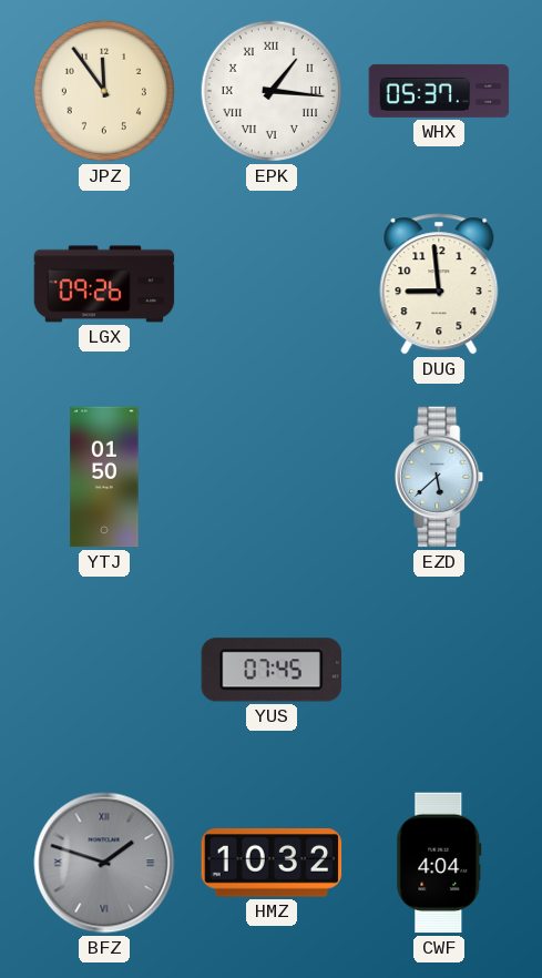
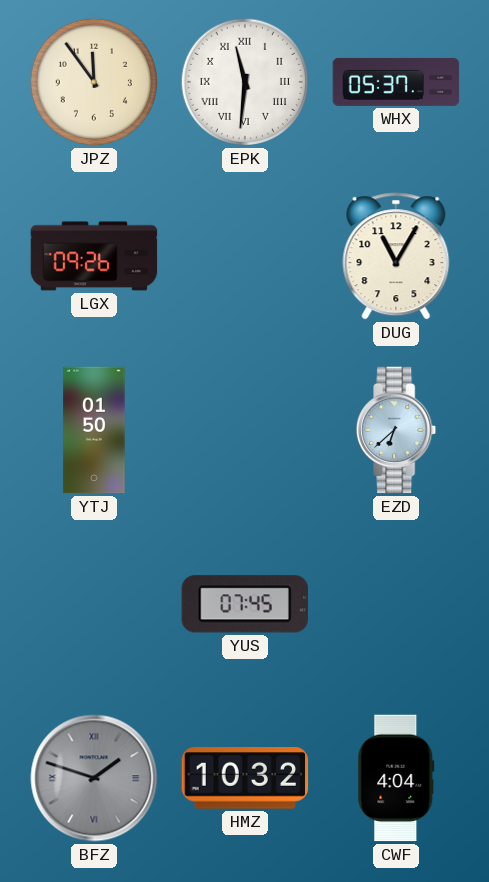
EPK: 1:16 -> 11:31 (245, 82)
DUG: 8:59 -> 11:05 (396, 256)
EZD: 5:38 -> 6:38 (397, 430)
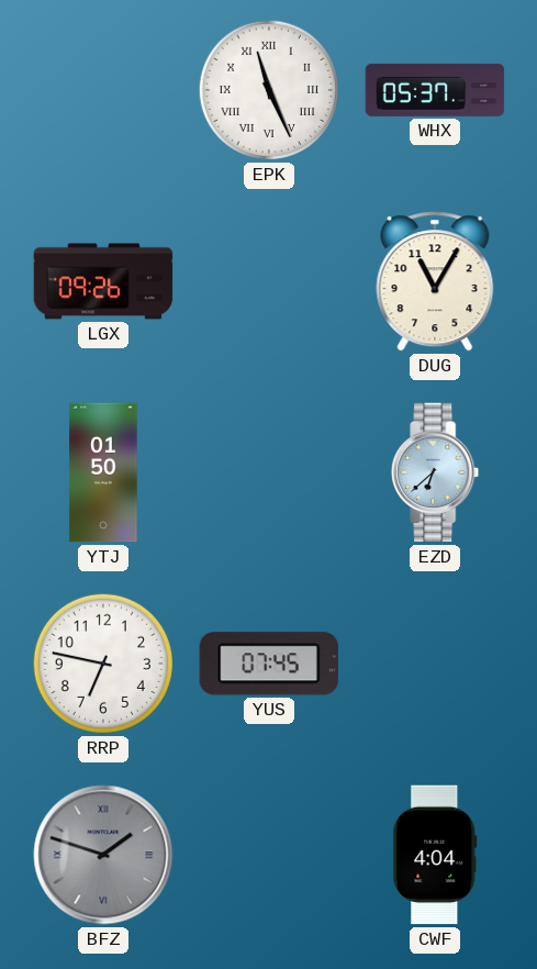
JPZ: 11:54 -> none (94, 82)
EPK: 11:31 -> 11:26 (269, 90)
RRP: none -> 6:47 (103, 664)
HMZ: 10:32 -> none (245, 778)
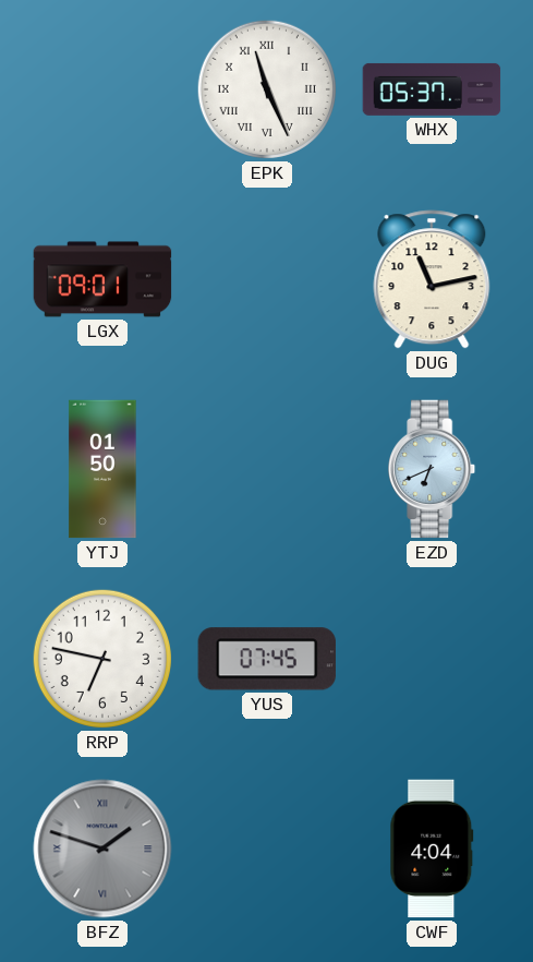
LGX: 09:26 -> 09:01 (102, 279)
DUG: 11:05 -> 11:13 (432, 279)
EZD: 6:38 -> 6:41 (433, 469)
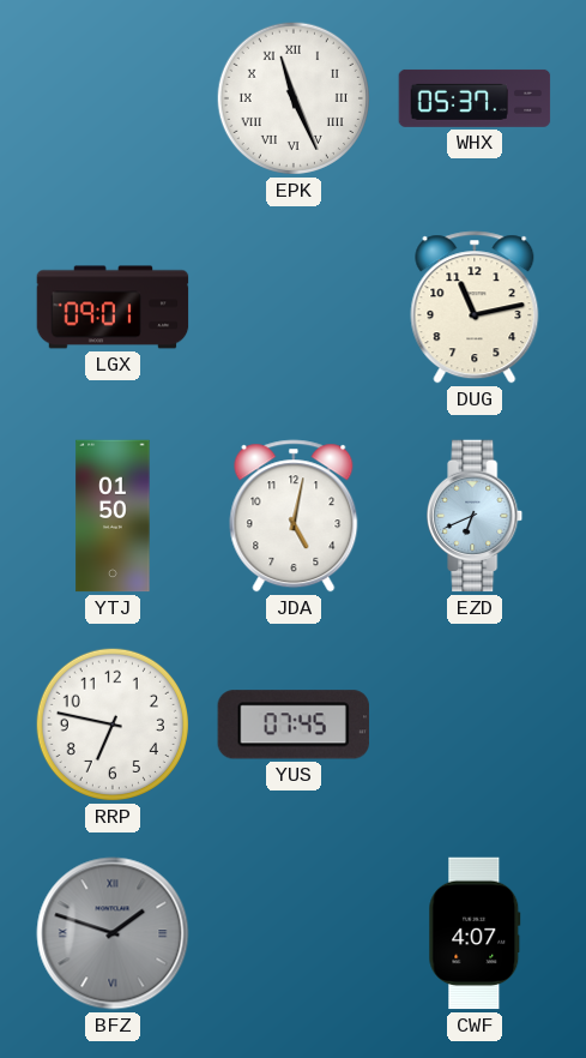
JDA: none -> 5:02 (294, 516)
CWF: 4:04 -> 4:07 (475, 933)
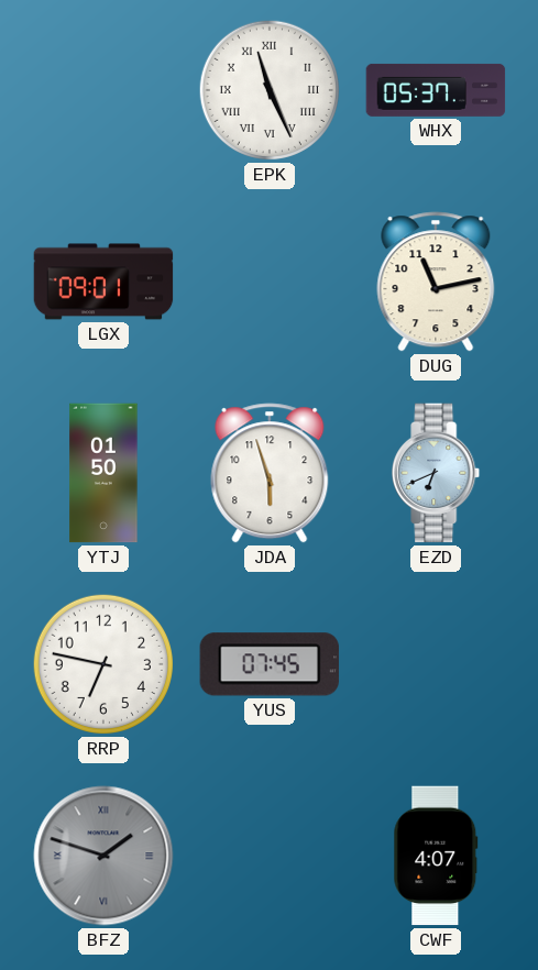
JDA: 5:02 -> 5:57 (270, 473)
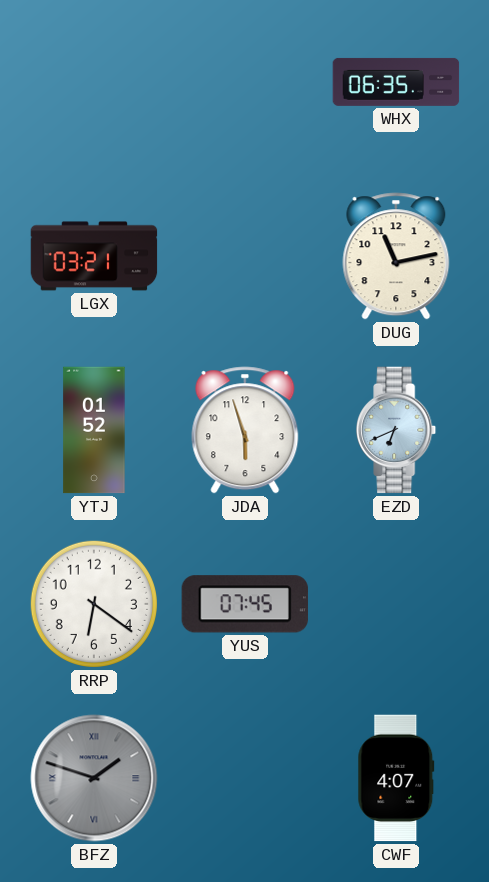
EPK: 11:26 -> none (270, 90)
WHX: 05:37 -> 06:35 (396, 82)
LGX: 09:01 -> 03:21 (94, 256)
YTJ: 01:50 -> 01:52 (94, 430)
RRP: 6:47 -> 6:21 (94, 604)
